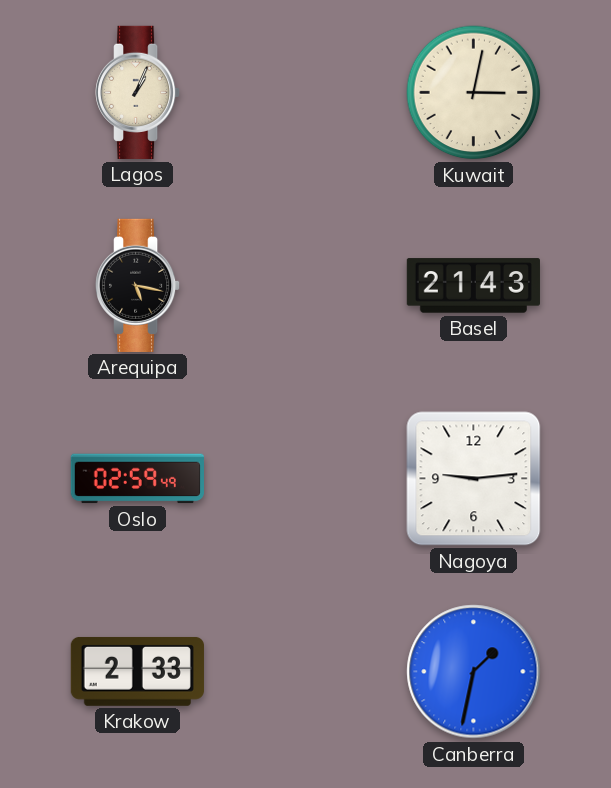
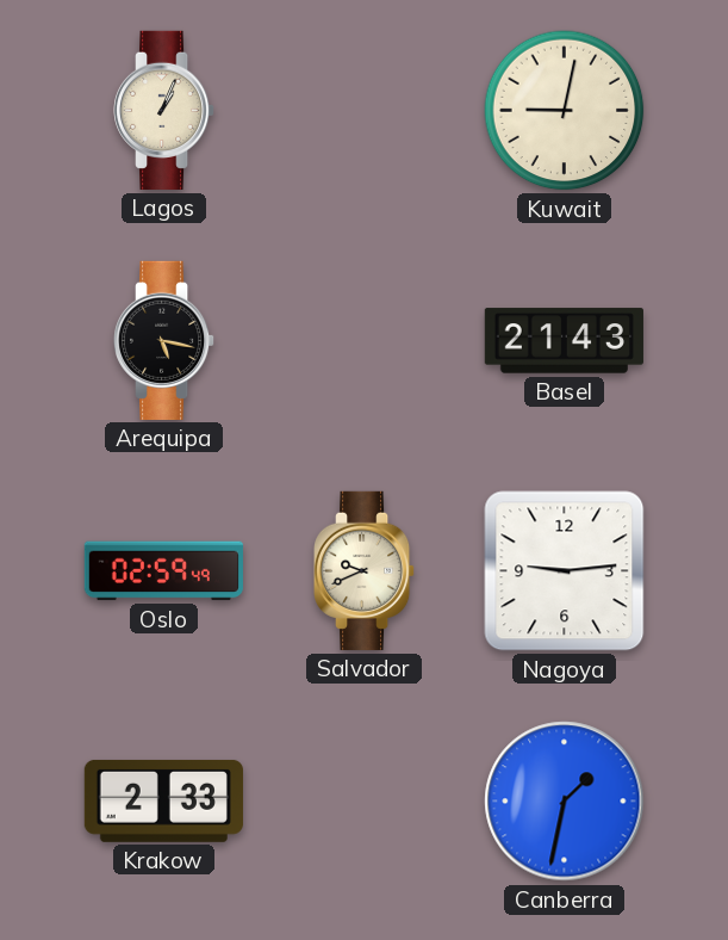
Kuwait: 3:02 -> 9:02 (565, 111)
Salvador: none -> 9:41 (366, 570)
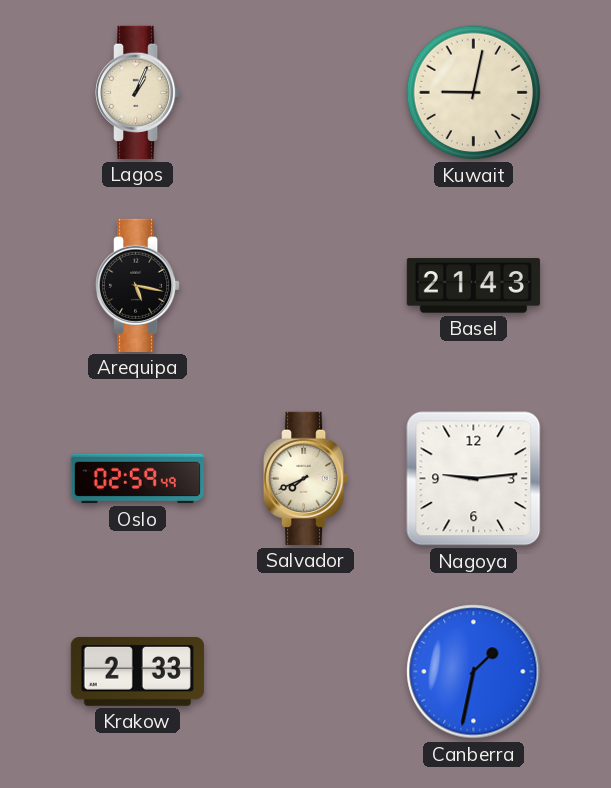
Salvador: 9:41 -> 7:41 (307, 478)
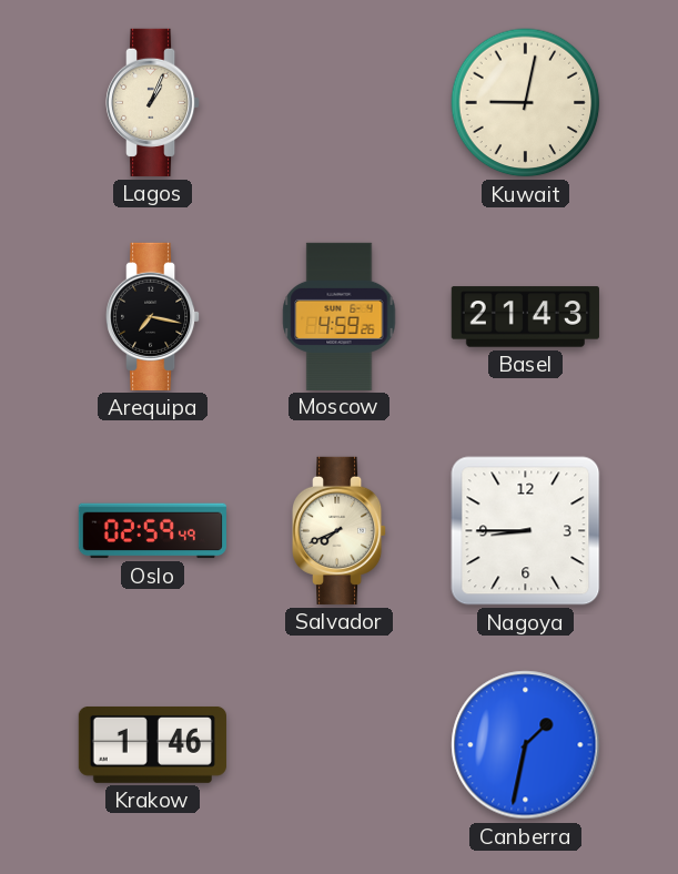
Arequipa: 5:17 -> 7:17 (154, 316)
Moscow: none -> 4:59 (340, 316)
Nagoya: 9:14 -> 8:45 (526, 531)
Krakow: 2:33 -> 1:46 (152, 744)
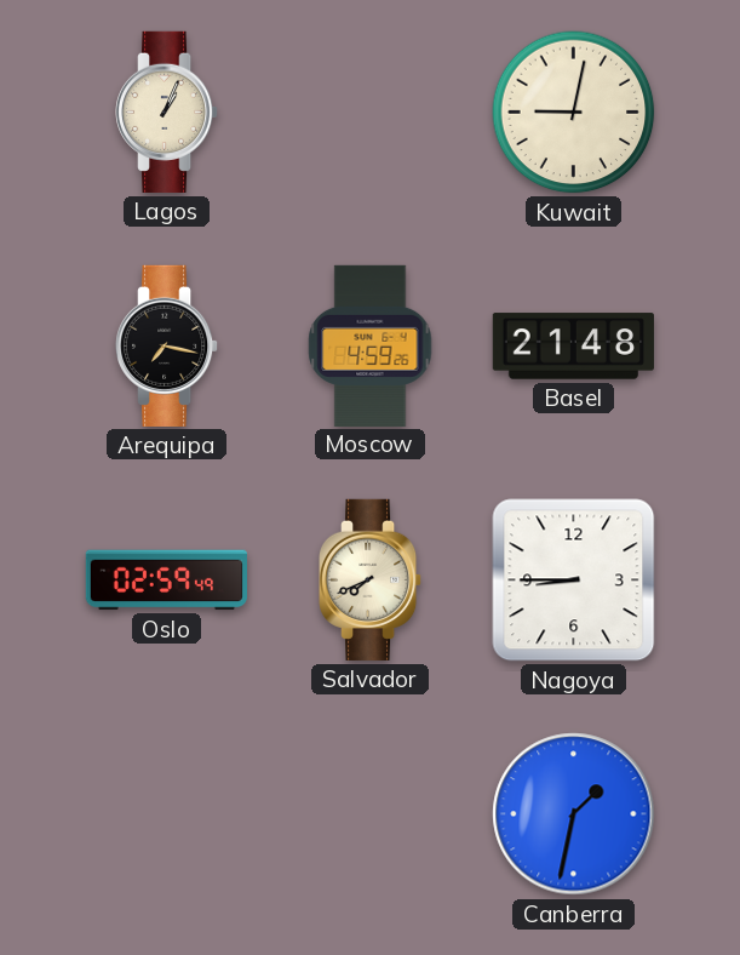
Basel: 21:43 -> 21:48 (573, 347)
Krakow: 1:46 -> none (152, 744)
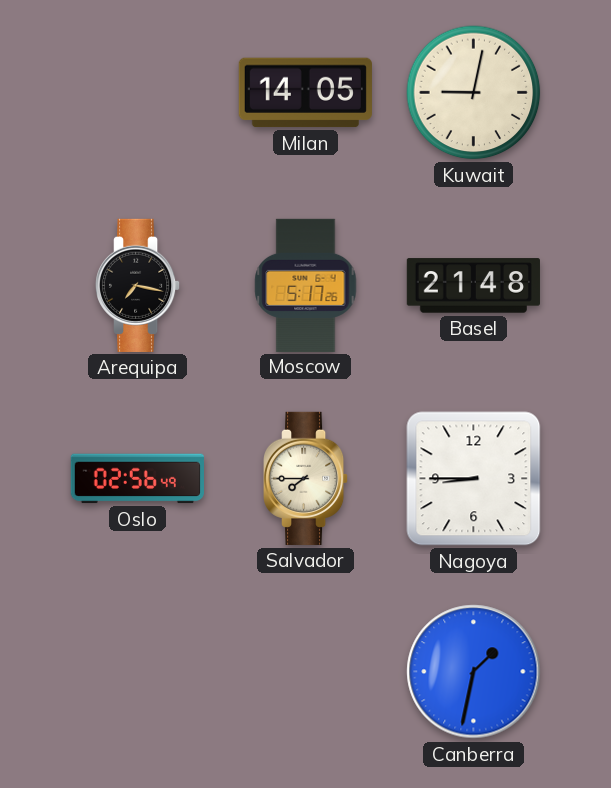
Lagos: 1:04 -> none (168, 111)
Milan: none -> 14:05 (305, 93)
Moscow: 4:59 -> 5:17 (306, 285)
Oslo: 02:59 -> 02:56 (137, 479)
Salvador: 7:41 -> 7:45 (307, 478)
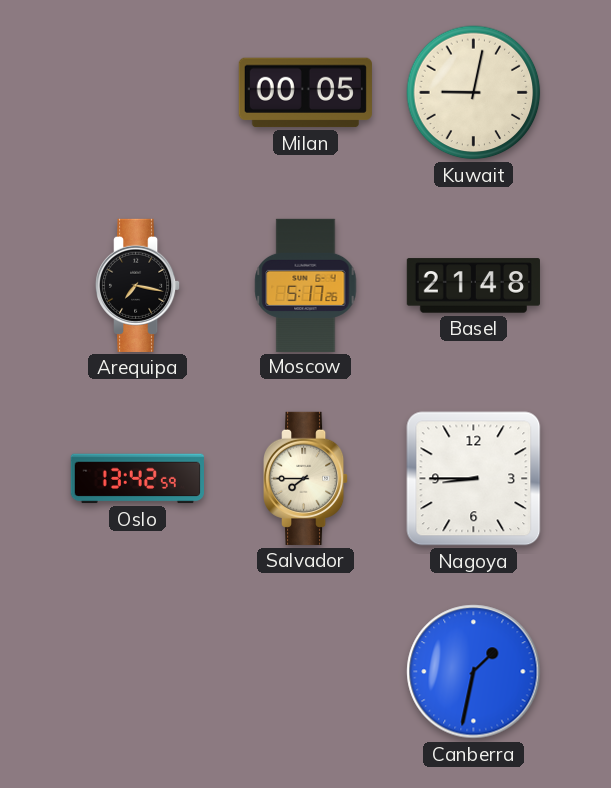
Milan: 14:05 -> 00:05 (305, 93)
Oslo: 02:56 -> 13:42 (137, 479)
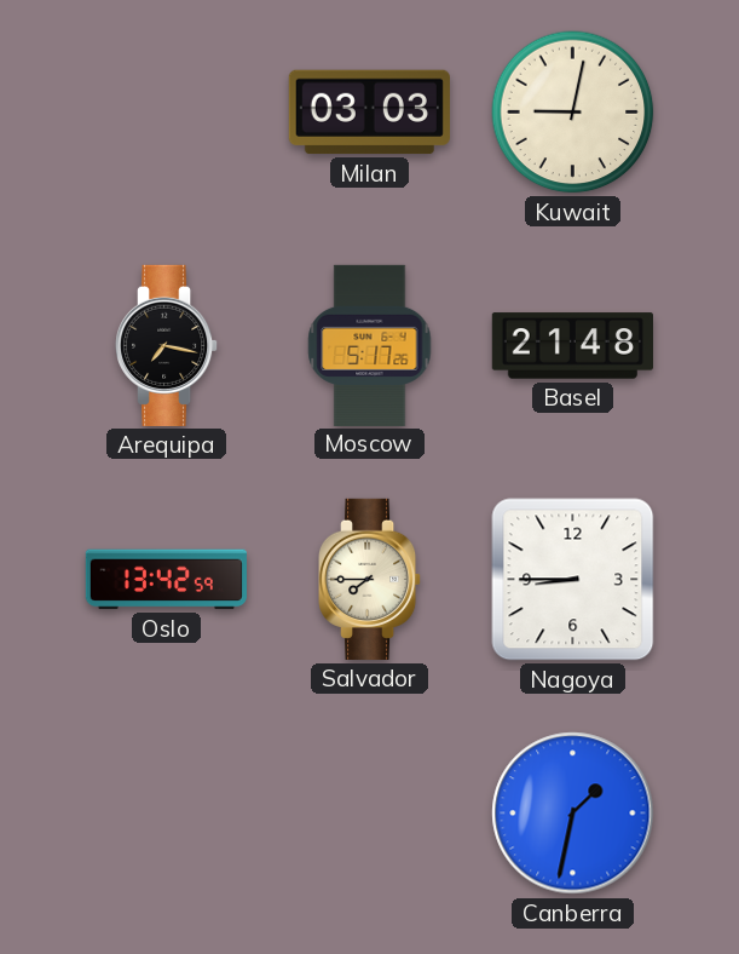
Milan: 00:05 -> 03:03 (369, 113)
